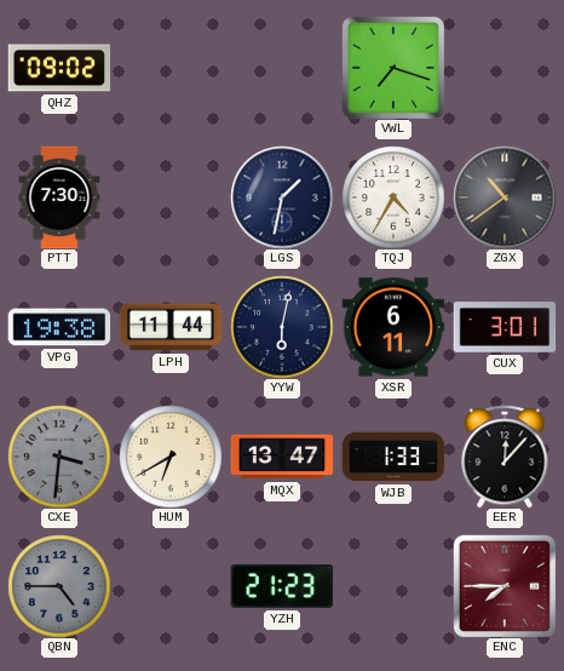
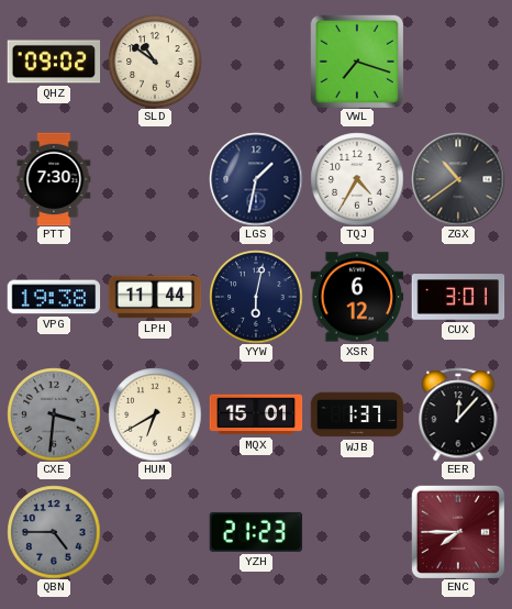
SLD: none -> 10:51 (155, 62)
XSR: 6:11 -> 6:12 (357, 297)
MQX: 13:47 -> 15:01 (256, 414)
WJB: 1:33 -> 1:37 (357, 414)
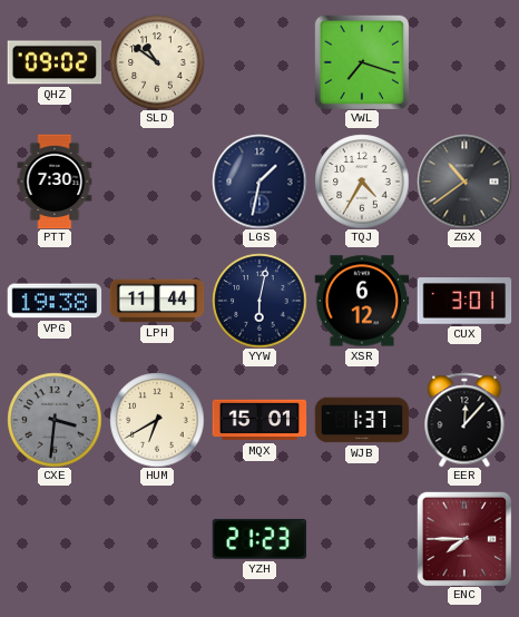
QBN: 4:45 -> none (54, 532)
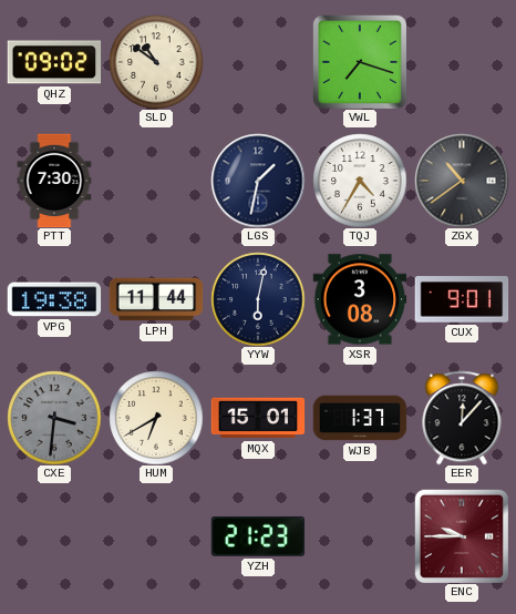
XSR: 6:12 -> 3:08 (360, 299)
CUX: 3:01 -> 9:01 (462, 299)
ENC: 7:45 -> 9:45 (462, 536)
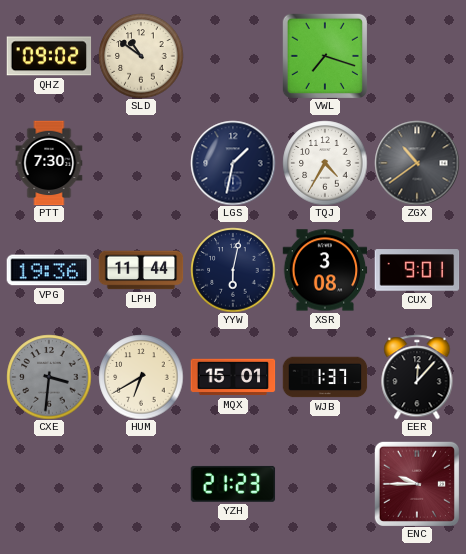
VPG: 19:38 -> 19:36 (49, 270)
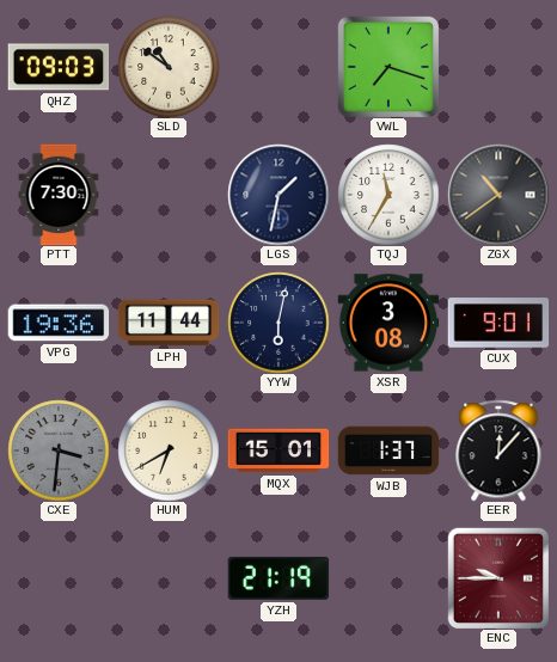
QHZ: 09:02 -> 09:03 (59, 67)
TQJ: 4:35 -> 11:35 (388, 195)
YZH: 21:23 -> 21:19 (278, 578)
